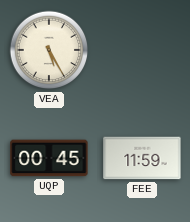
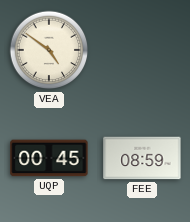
VEA: 5:25 -> 4:51 (49, 50)
FEE: 11:59 -> 08:59 (142, 158)
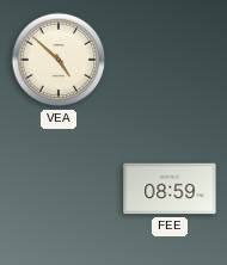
VEA: 4:51 -> 4:52 (59, 60)
UQP: 00:45 -> none (49, 158)
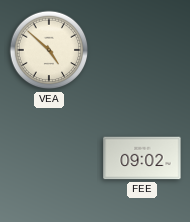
FEE: 08:59 -> 09:02 (142, 158)
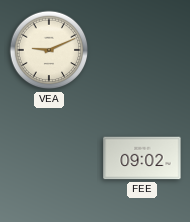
VEA: 4:52 -> 9:11 (49, 50)
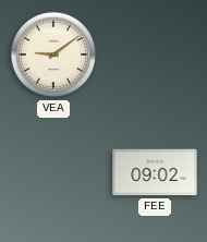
VEA: 9:11 -> 9:09 (53, 55)
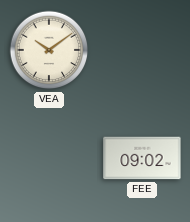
VEA: 9:09 -> 10:09 (49, 50)
